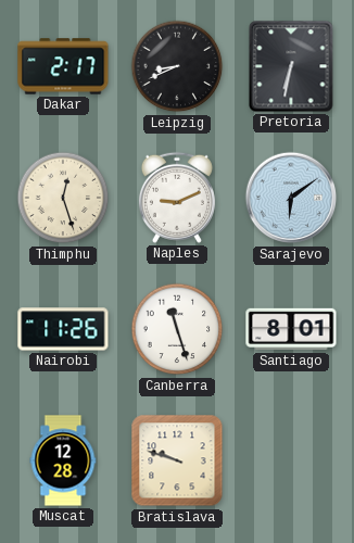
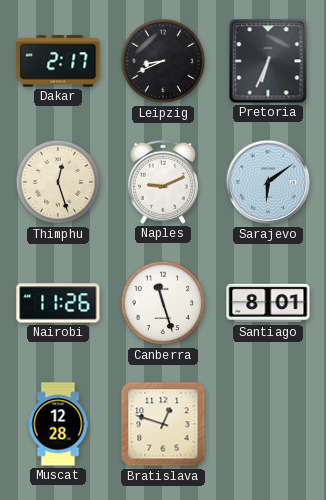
Pretoria: 6:32 -> 6:34 (268, 61)
Bratislava: 9:48 -> 12:48 (163, 424)
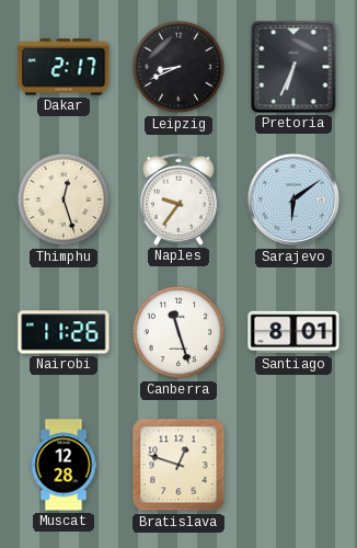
Naples: 9:11 -> 9:36 (178, 199)
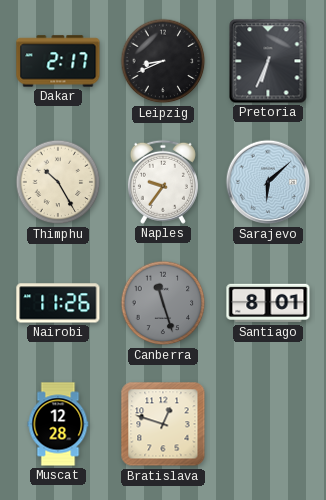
Thimphu: 12:27 -> 10:25 (58, 182)
Sarajevo: 6:09 -> 6:08 (268, 182)
Canberra dial: white -> grey (163, 303)
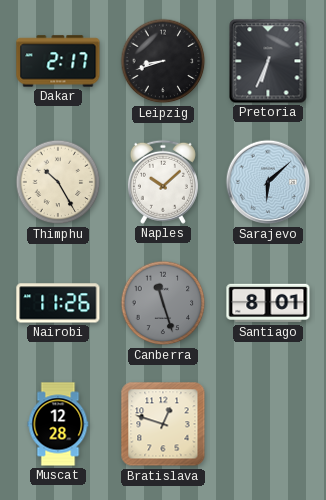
Leipzig: 8:41 -> 8:42 (163, 61)
Naples: 9:36 -> 10:08 (163, 182)
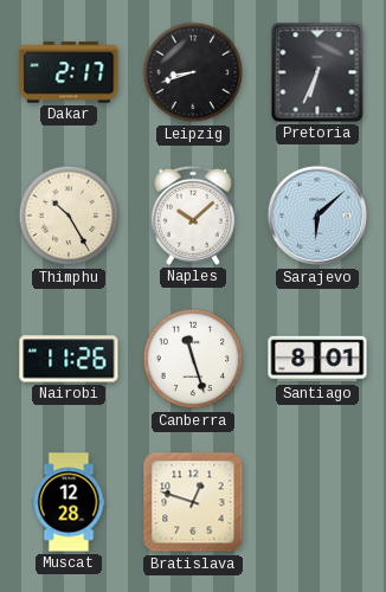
Canberra dial: grey -> white (193, 359)
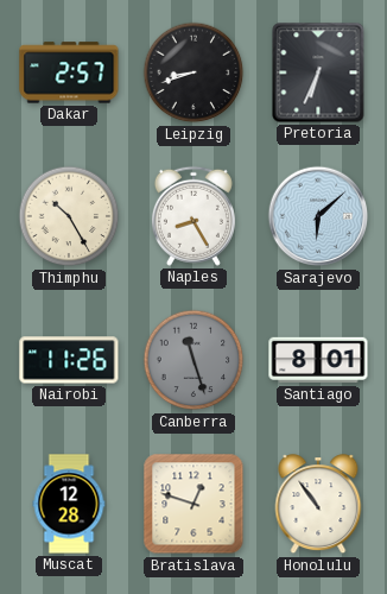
Dakar: 2:17 -> 2:57 (69, 72)
Naples: 10:08 -> 8:25 (193, 216)
Canberra dial: white -> grey (193, 360)
Honolulu: none -> 10:54 (318, 505)
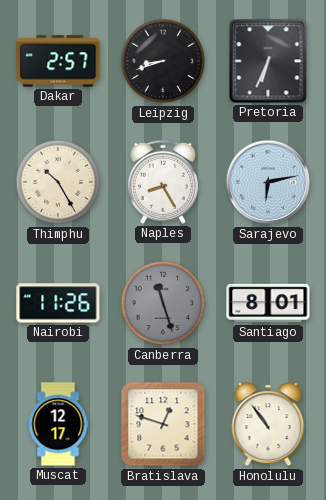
Sarajevo: 6:08 -> 6:13 (268, 182)
Muscat: 12:28 -> 12:17 (58, 424)
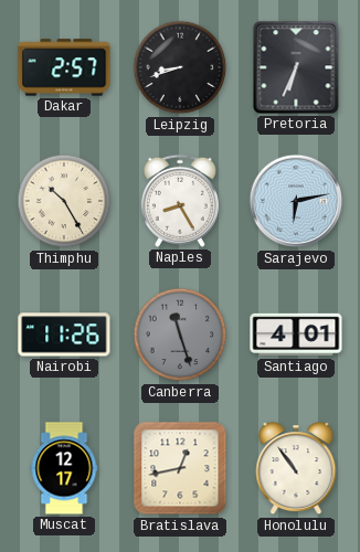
Santiago: 8:01 -> 4:01 (296, 335)
Bratislava: 12:48 -> 12:43 (180, 468)
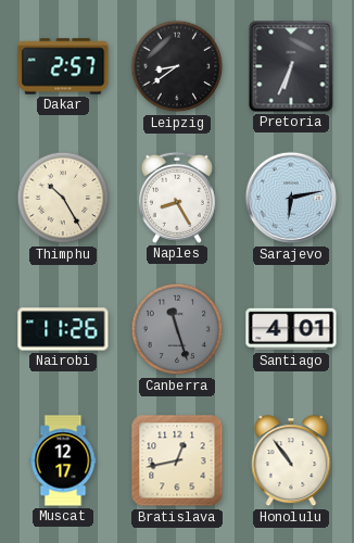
Leipzig: 8:42 -> 8:39 (177, 66)
